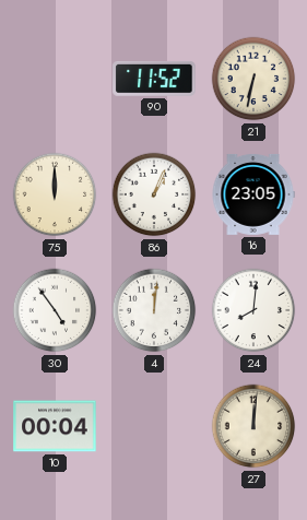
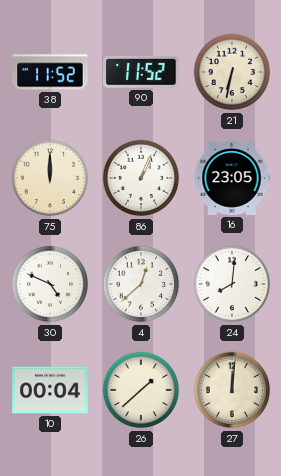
38: none -> 11:52 (50, 72)
30: 4:54 -> 4:49 (50, 284)
4: 12:01 -> 12:38 (141, 284)
26: none -> 1:38 (141, 390)
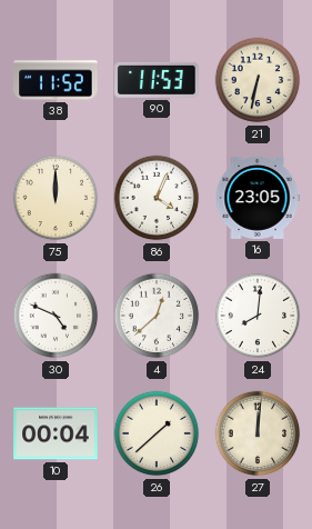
90: 11:52 -> 11:53 (157, 80)
86: 1:04 -> 4:04 (157, 198)
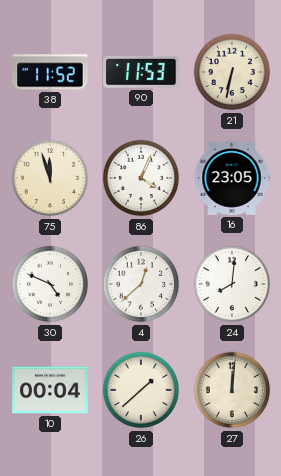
75: 12:00 -> 11:57 (50, 178)
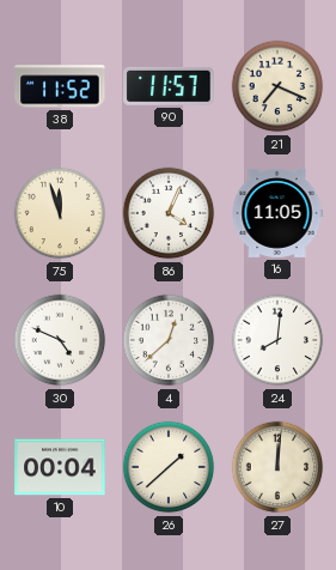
90: 11:53 -> 11:57 (169, 86)
21: 6:32 -> 7:19 (277, 86)
16: 23:05 -> 11:05 (277, 213)
